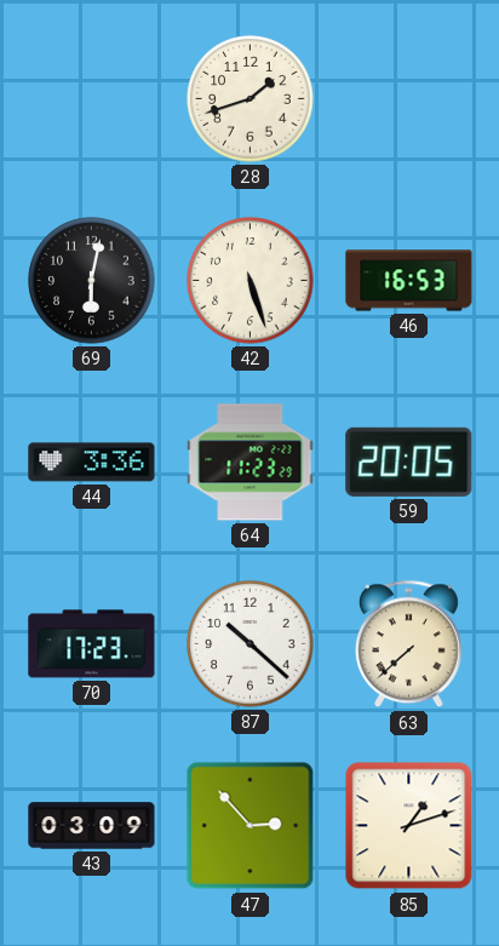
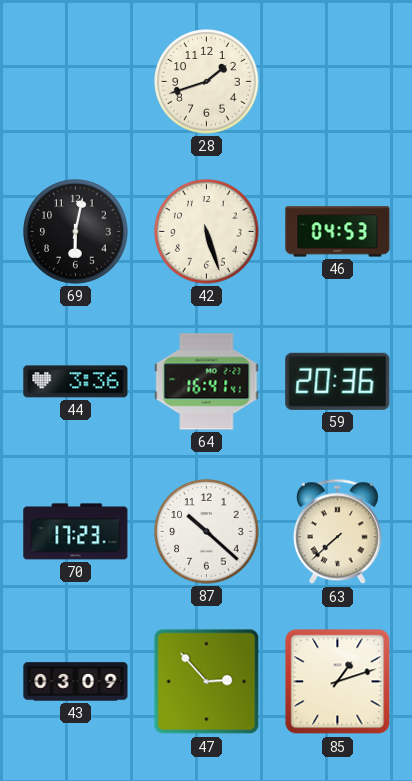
46: 16:53 -> 04:53 (338, 232)
64: 11:23 -> 16:41 (207, 382)
59: 20:05 -> 20:36 (338, 381)
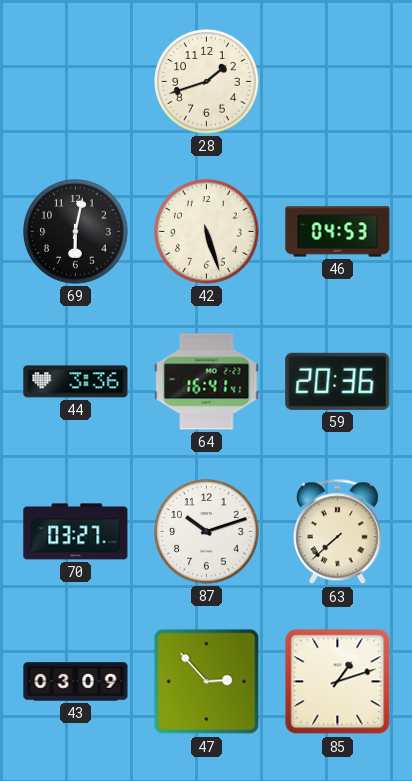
70: 17:23 -> 03:27 (76, 532)
87: 10:22 -> 10:12 (207, 532)
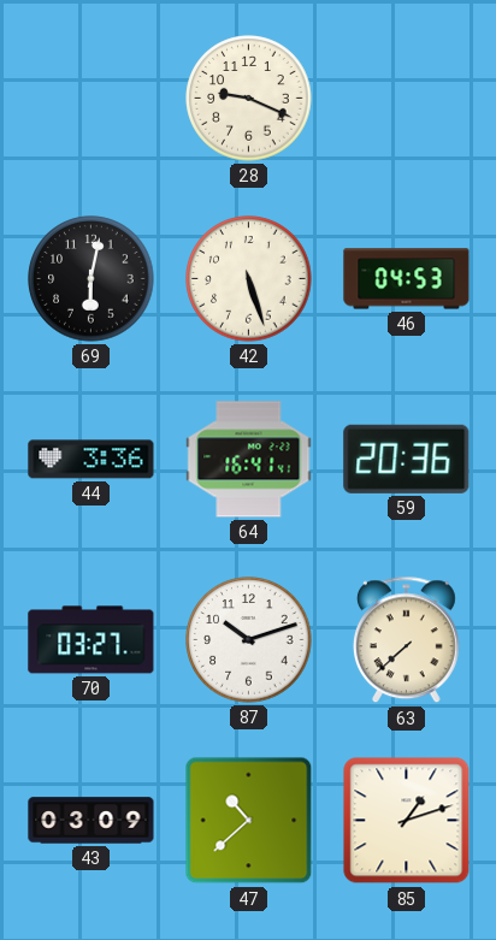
28: 1:42 -> 9:19 (249, 99)
47: 2:53 -> 10:38 (249, 821)
